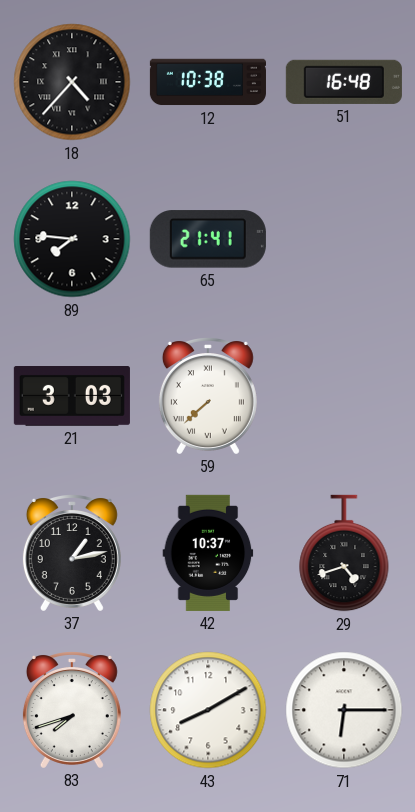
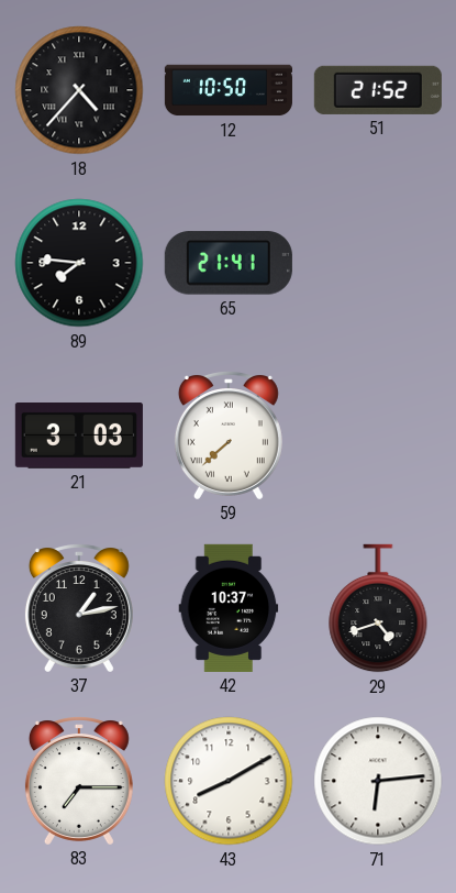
12: 10:38 -> 10:50 (229, 90)
51: 16:48 -> 21:52 (378, 90)
83: 7:42 -> 7:15 (79, 781)
71: 6:15 -> 6:14 (378, 781)
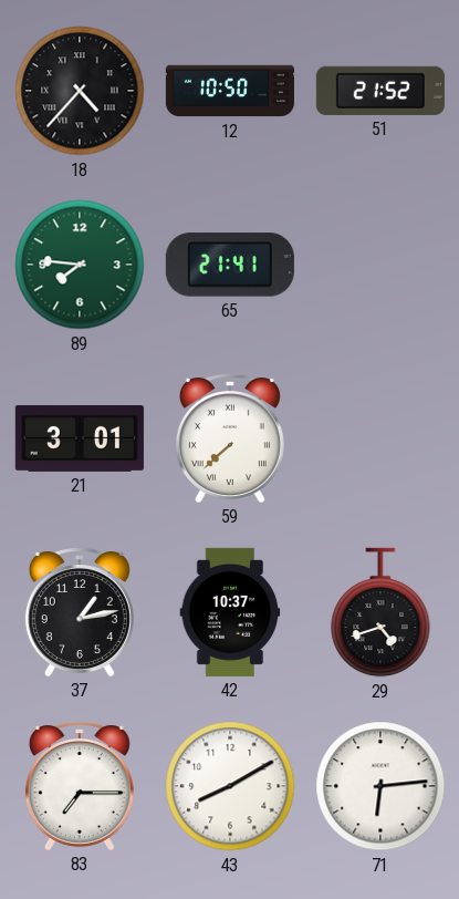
89 dial: black -> green (80, 265)
21: 3:03 -> 3:01 (80, 440)
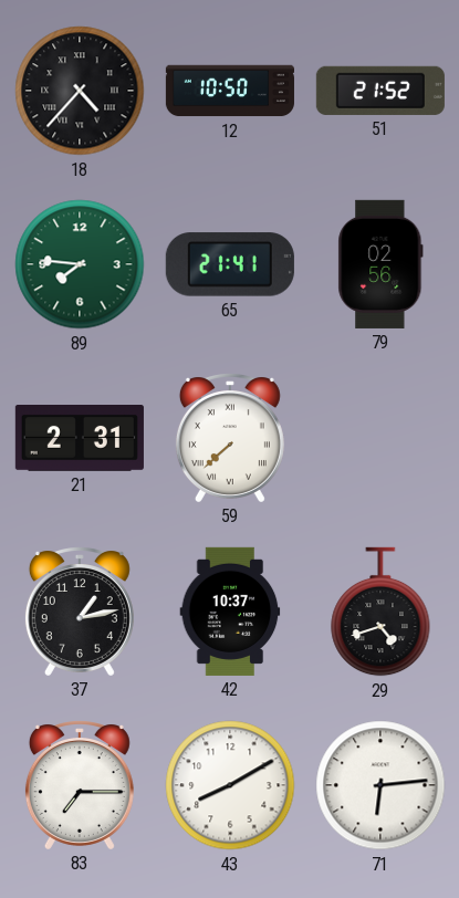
79: none -> 02:56 (380, 264)
21: 3:01 -> 2:31 (80, 439)
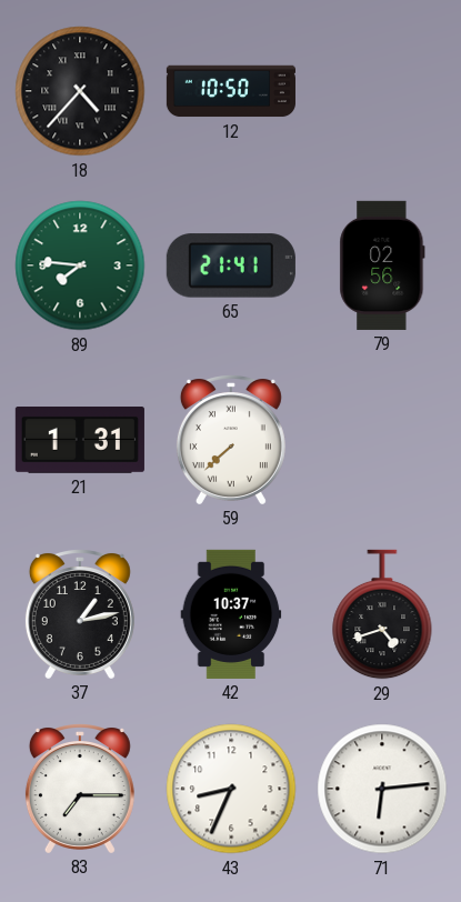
51: 21:52 -> none (380, 91)
21: 2:31 -> 1:31 (80, 441)
43: 8:10 -> 8:34 (231, 789)
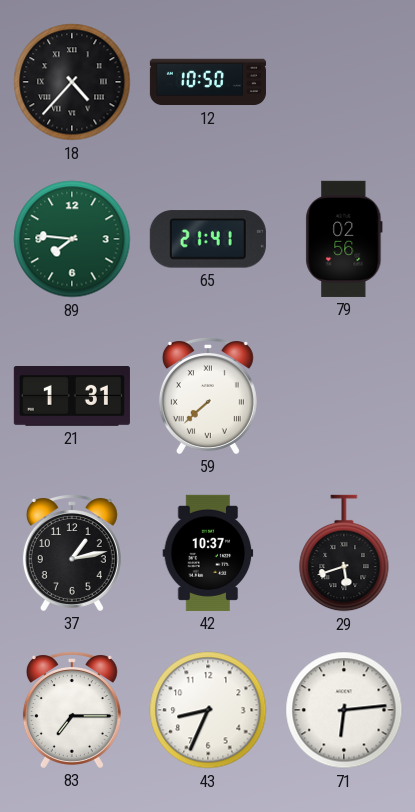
29: 4:42 -> 5:42 (344, 553)
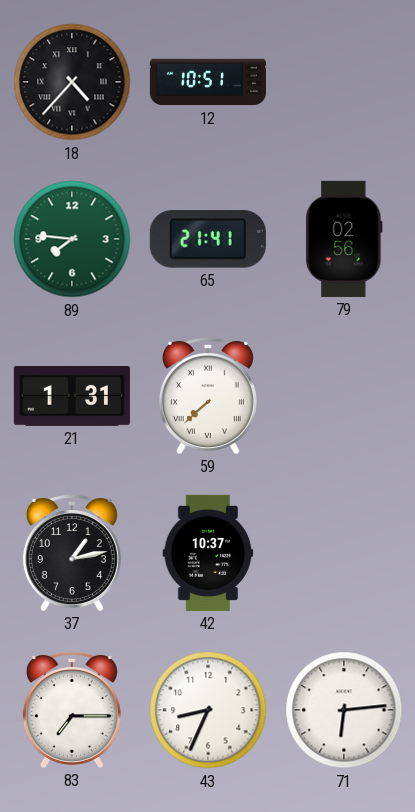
12: 10:50 -> 10:51 (208, 82)
29: 5:42 -> none (344, 553)
